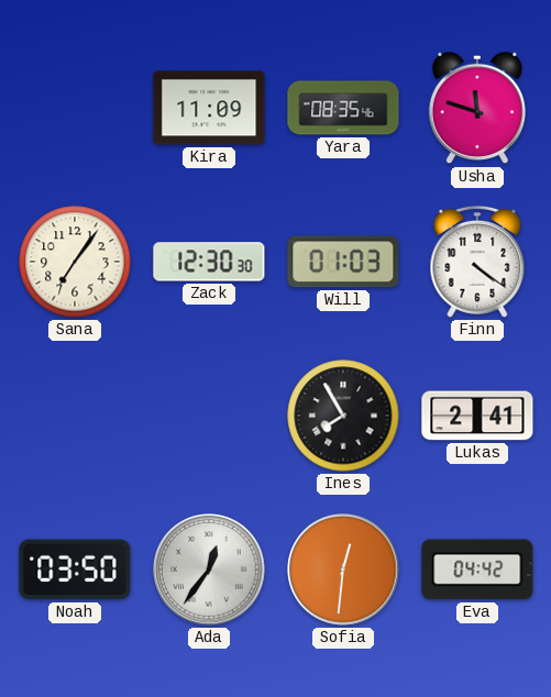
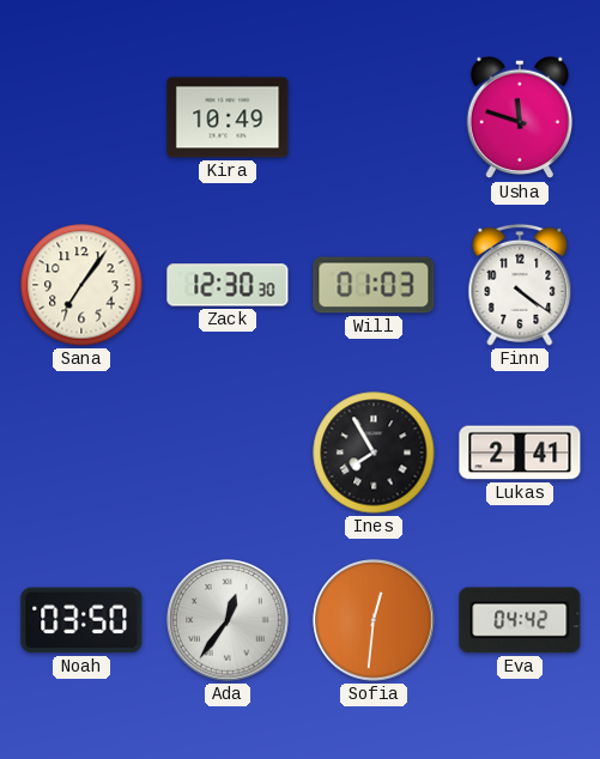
Kira: 11:09 -> 10:49 (228, 117)
Yara: 08:35 -> none (343, 108)
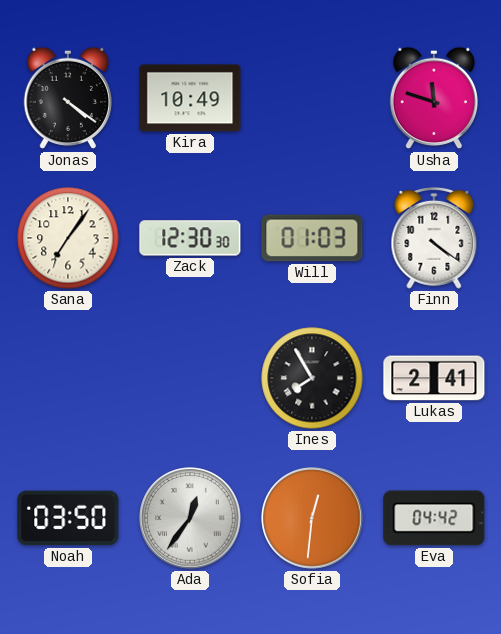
Jonas: none -> 4:21 (67, 98)
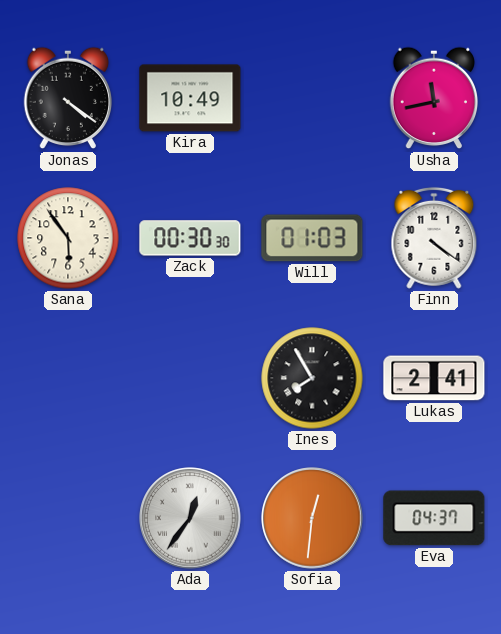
Usha: 11:48 -> 11:43 (433, 98)
Sana: 7:06 -> 5:54 (68, 238)
Zack: 12:30 -> 00:30 (190, 238)
Noah: 03:50 -> none (68, 518)
Eva: 04:42 -> 04:37 (434, 518)
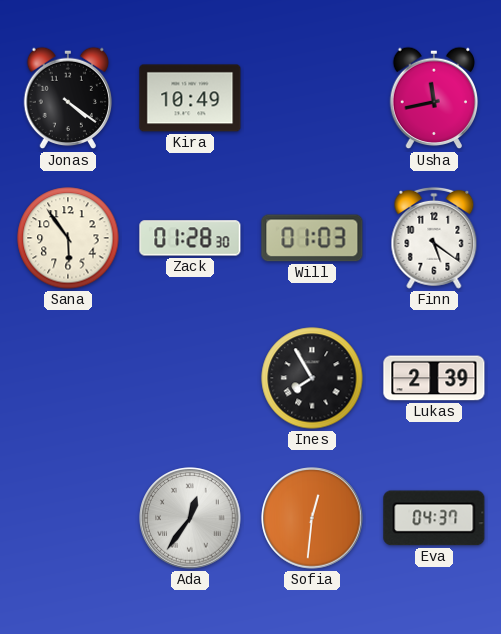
Zack: 00:30 -> 01:28 (190, 238)
Finn: 4:21 -> 5:21 (434, 238)
Lukas: 2:41 -> 2:39 (434, 378)
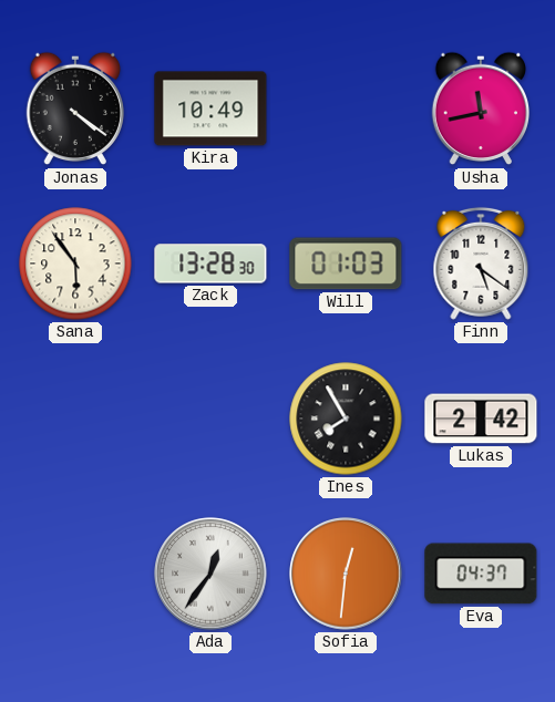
Zack: 01:28 -> 13:28 (210, 264)
Lukas: 2:39 -> 2:42 (481, 419)
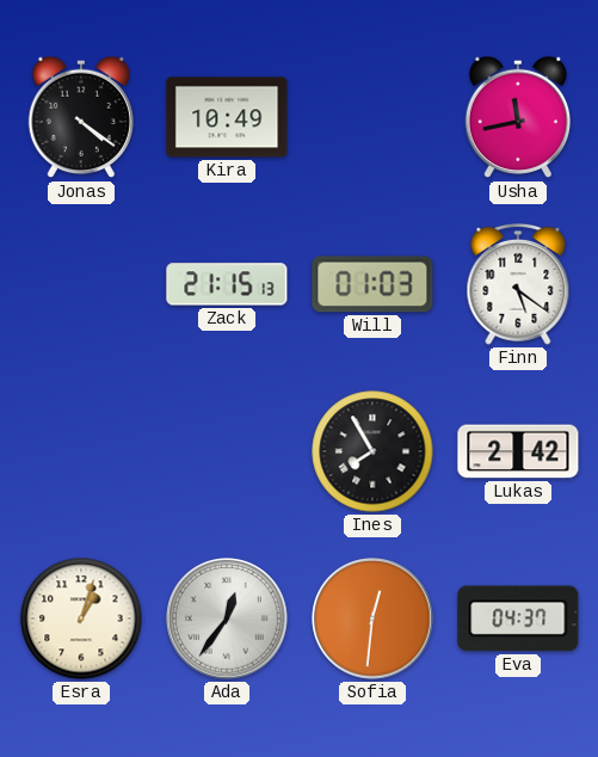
Sana: 5:54 -> none (75, 264)
Zack: 13:28 -> 21:15 (227, 284)
Esra: none -> 1:03 (81, 618)
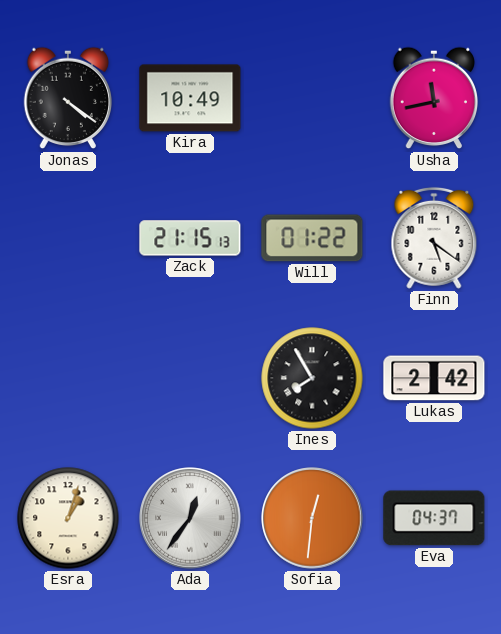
Will: 01:03 -> 01:22 (312, 238)
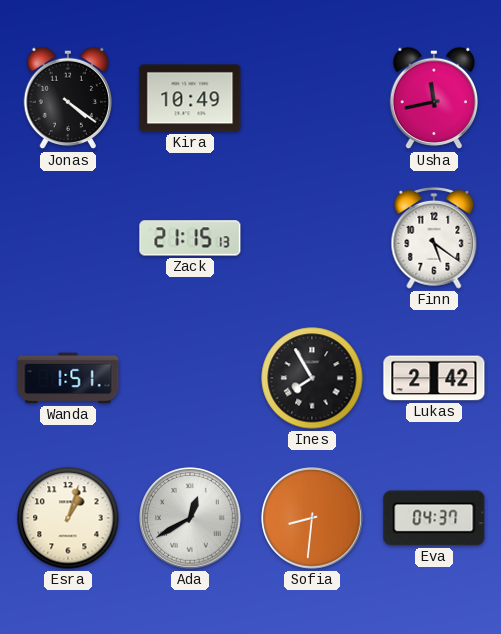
Will: 01:22 -> none (312, 238)
Wanda: none -> 1:51 (68, 378)
Ada: 12:36 -> 12:40 (190, 518)
Sofia: 12:31 -> 8:31 (312, 518)
